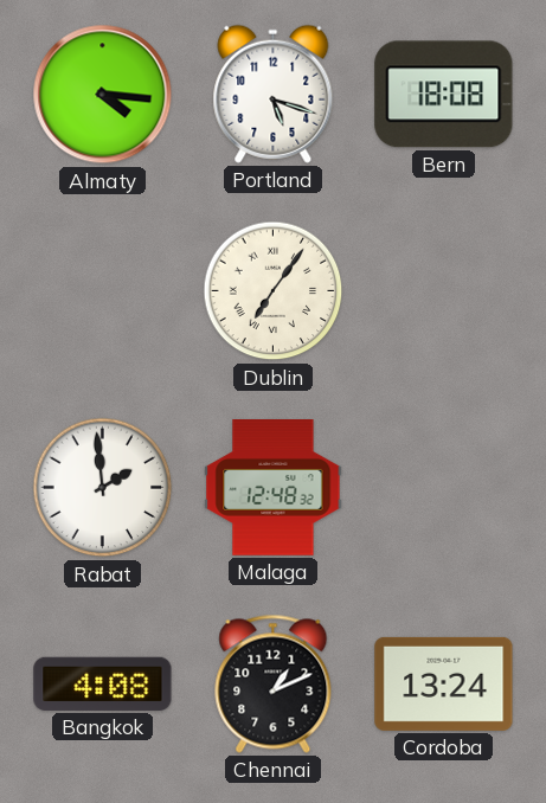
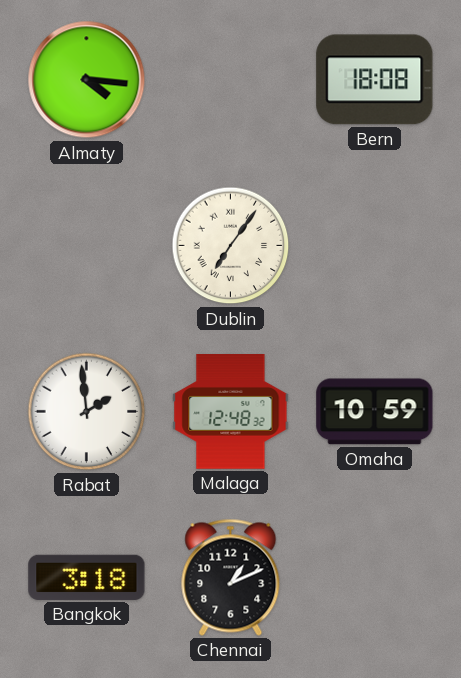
Portland: 5:18 -> none (274, 94)
Omaha: none -> 10:59 (375, 412)
Bangkok: 4:08 -> 3:18 (87, 577)
Cordoba: 13:24 -> none (444, 683)
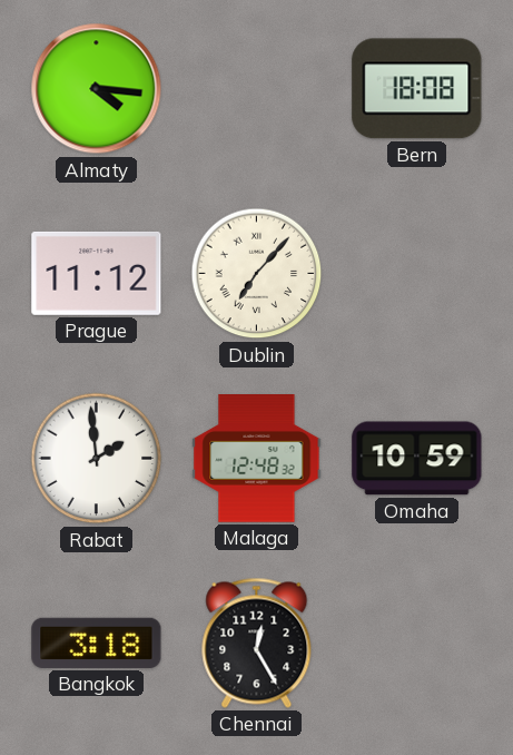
Prague: none -> 11:12 (97, 273)
Dublin: 7:06 -> 7:07 (257, 274)
Chennai: 1:11 -> 12:25 (257, 643)
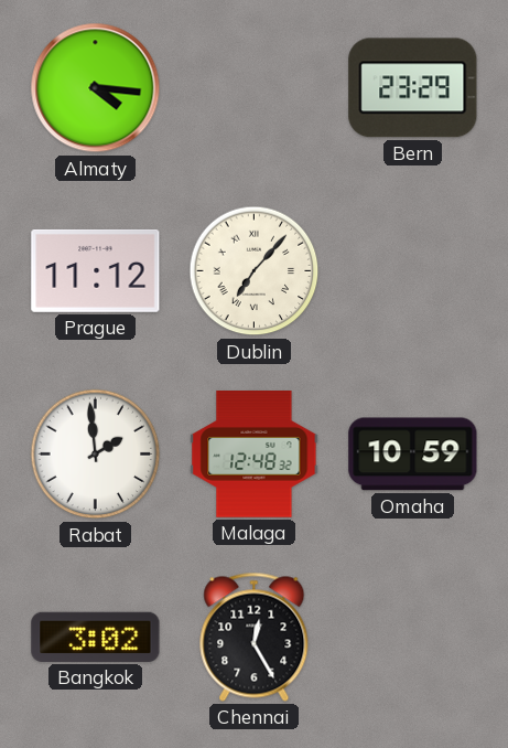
Bern: 18:08 -> 23:29 (413, 88)
Bangkok: 3:18 -> 3:02 (96, 637)
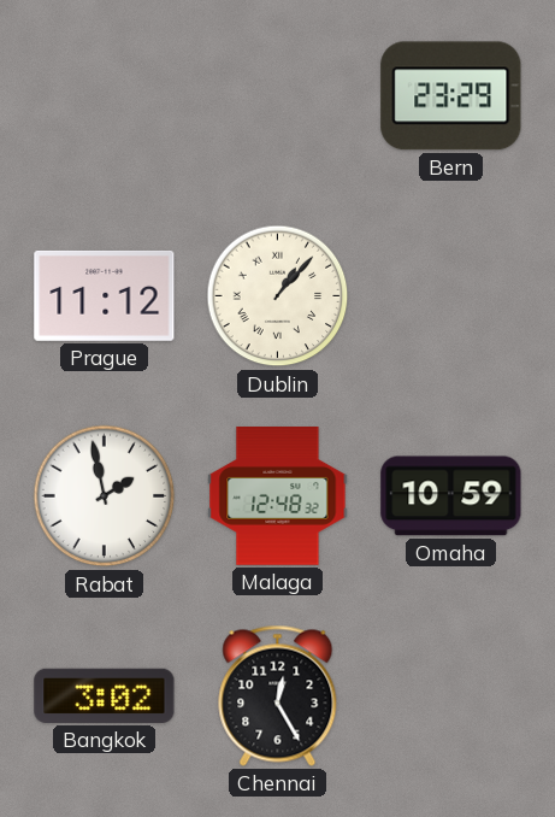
Almaty: 4:16 -> none (96, 88)
Dublin: 7:07 -> 1:07 (278, 296)
Rabat: 1:59 -> 1:58 (105, 496)
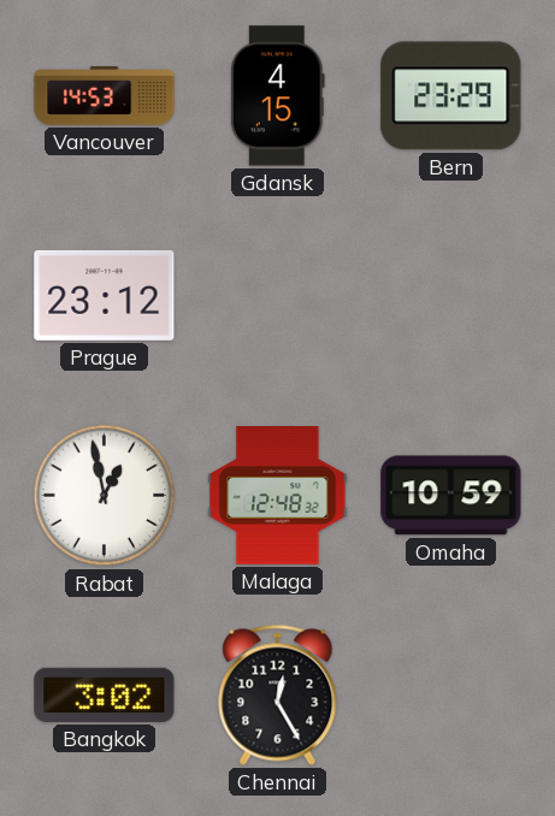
Vancouver: none -> 14:53 (105, 96)
Gdansk: none -> 4:15 (277, 96)
Prague: 11:12 -> 23:12 (105, 295)
Dublin: 1:07 -> none (278, 296)
Rabat: 1:58 -> 12:58 (105, 496)
